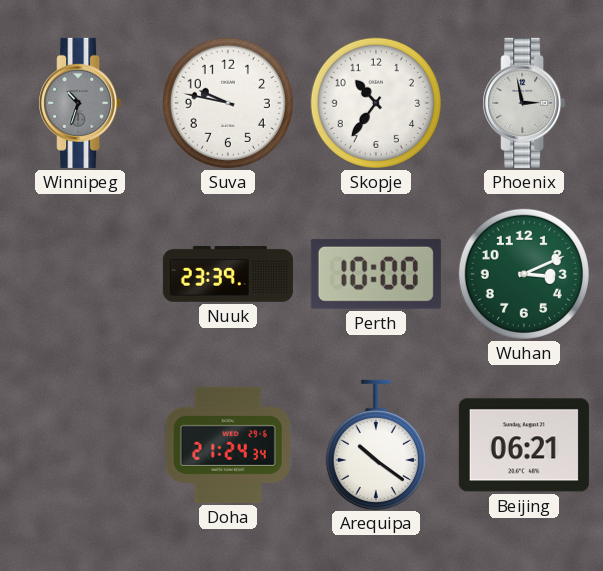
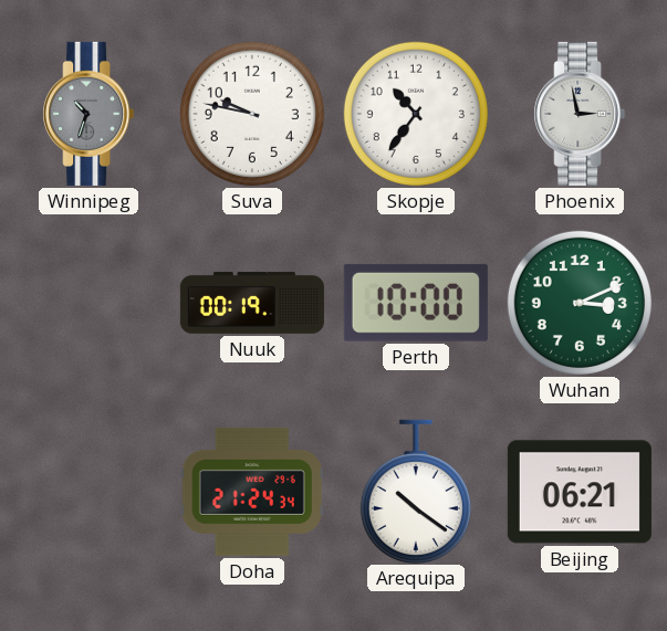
Nuuk: 23:39 -> 00:19 (252, 303)
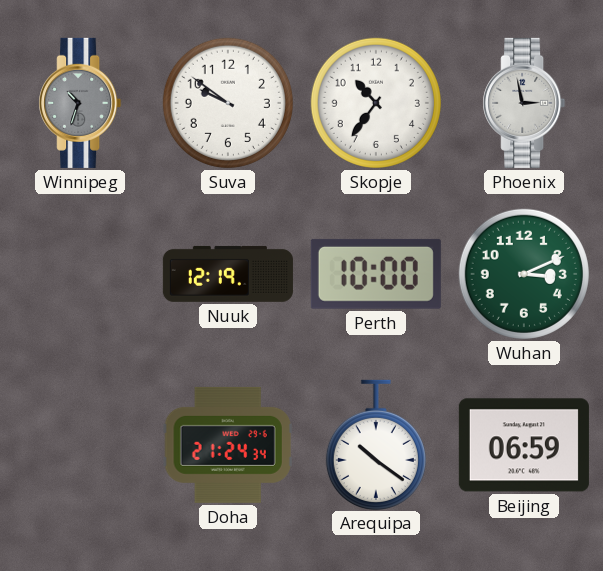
Suva: 9:47 -> 9:51 (228, 103)
Nuuk: 00:19 -> 12:19 (228, 274)
Beijing: 06:21 -> 06:59 (524, 445)
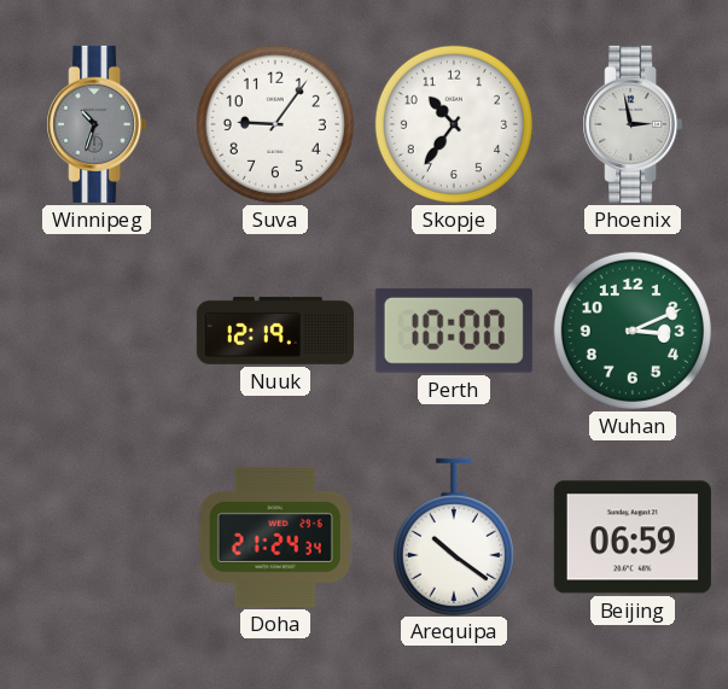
Suva: 9:51 -> 9:06 (275, 124)
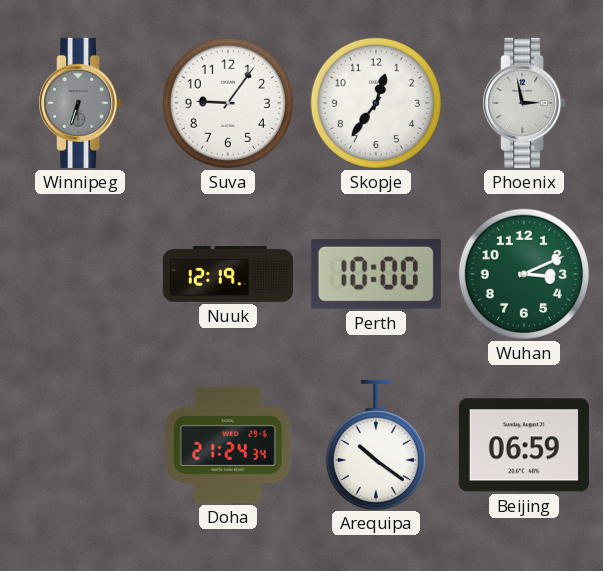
Winnipeg: 10:33 -> 6:33 (80, 103)
Skopje: 10:36 -> 12:36 (376, 103)
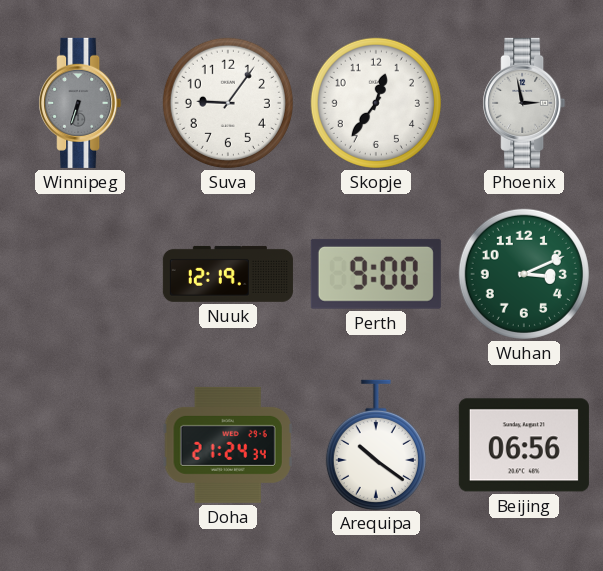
Perth: 10:00 -> 9:00 (376, 274)
Beijing: 06:59 -> 06:56 (524, 445)
